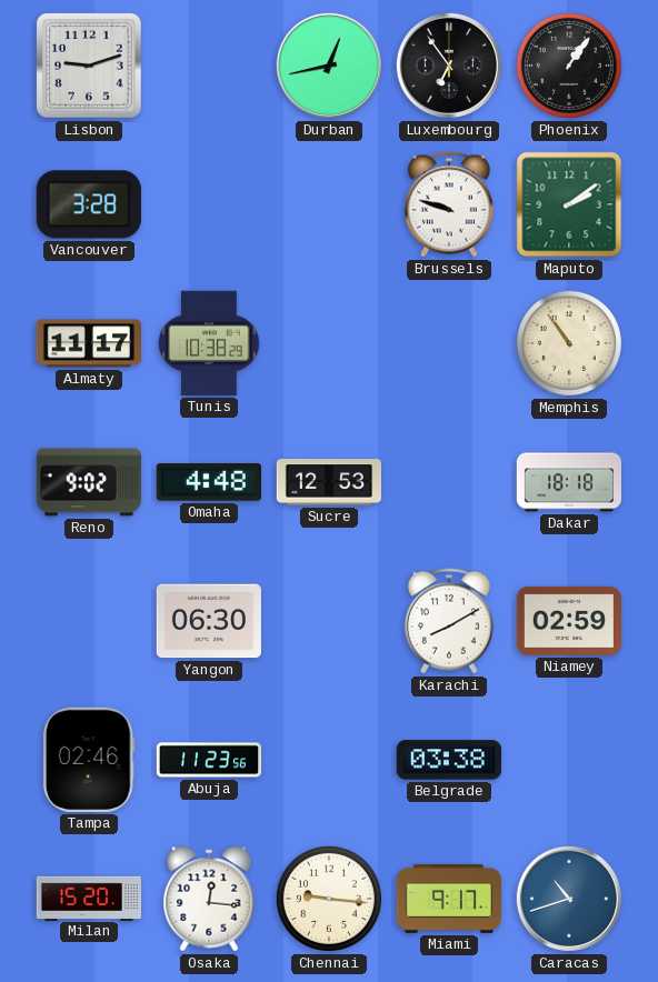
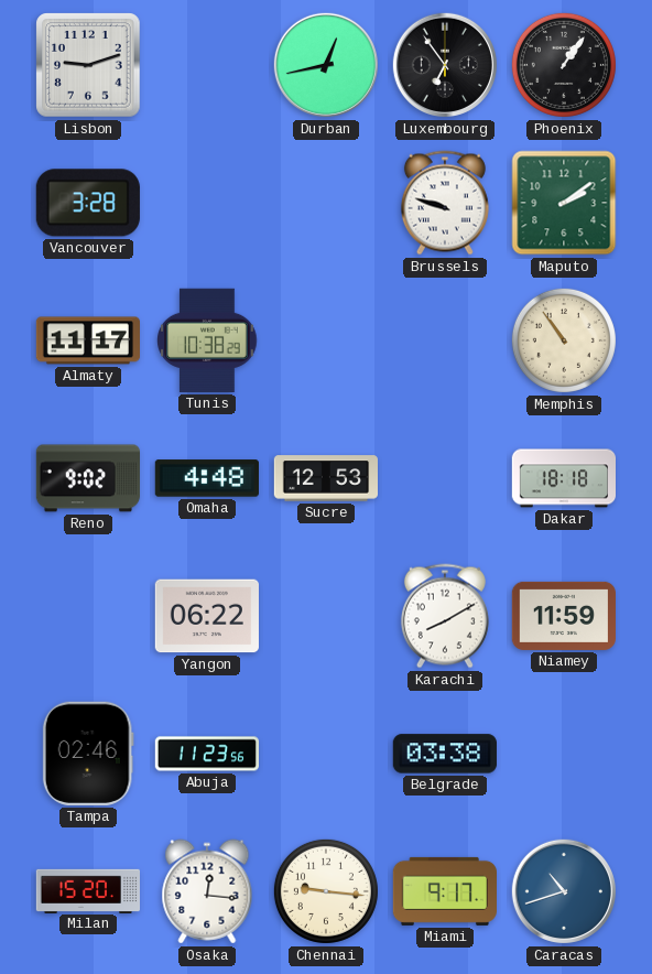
Yangon: 06:30 -> 06:22 (207, 616)
Niamey: 02:59 -> 11:59 (563, 616)
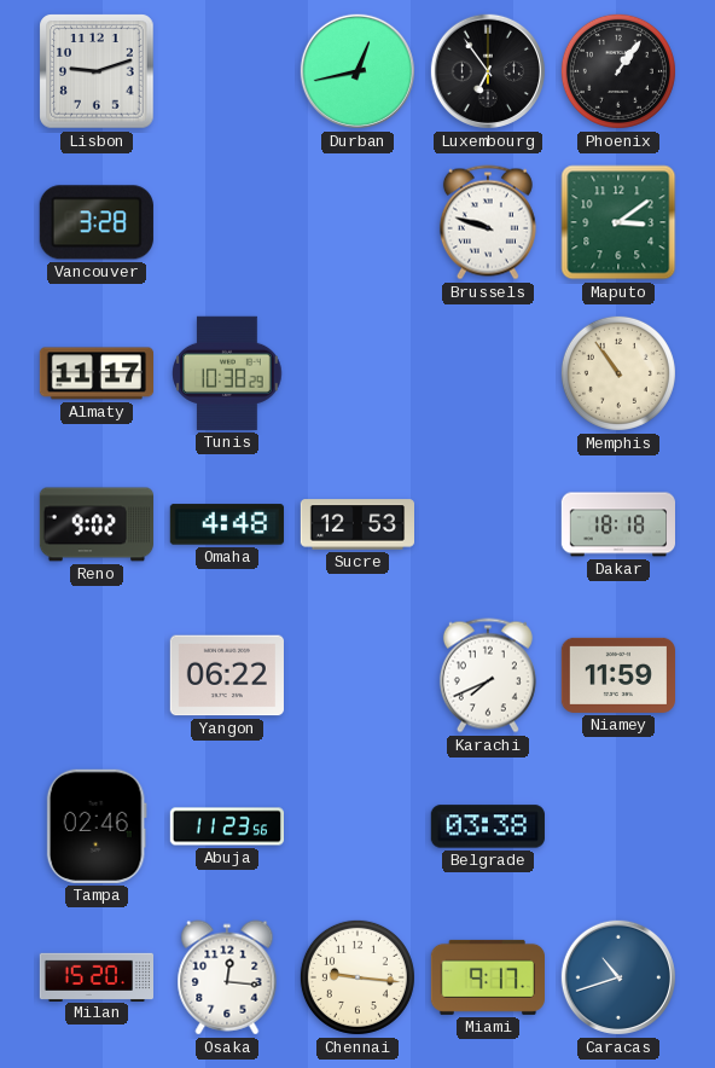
Maputo: 2:09 -> 3:09 (618, 222)
Karachi: 8:10 -> 7:41 (488, 675)
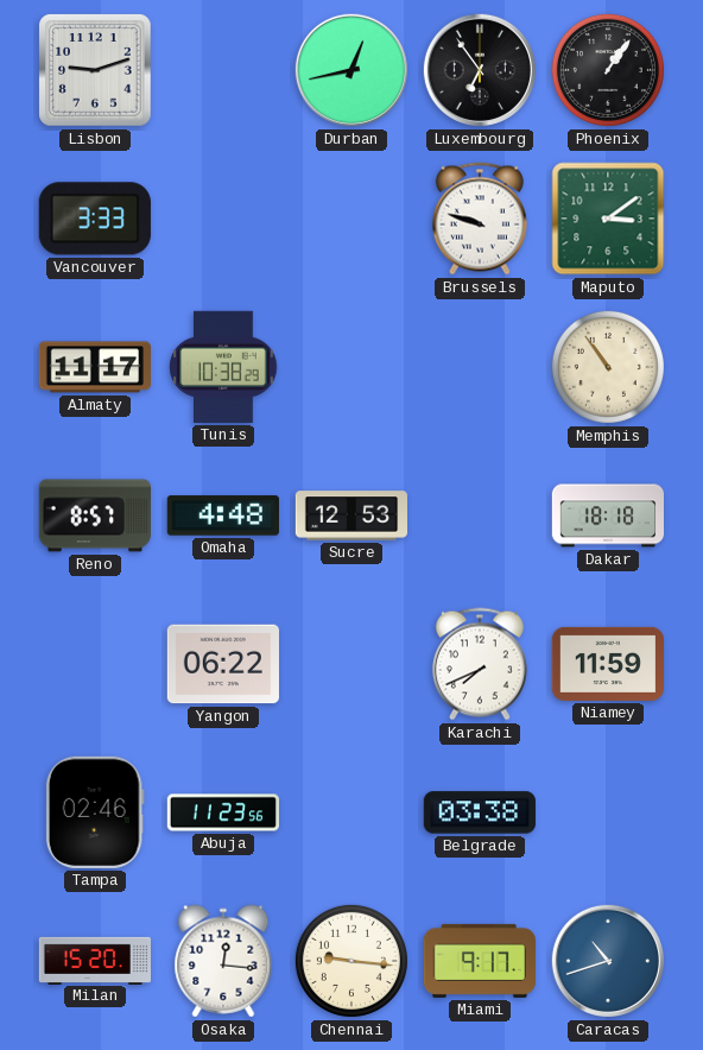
Vancouver: 3:28 -> 3:33 (95, 219)
Reno: 9:02 -> 8:57 (94, 515)
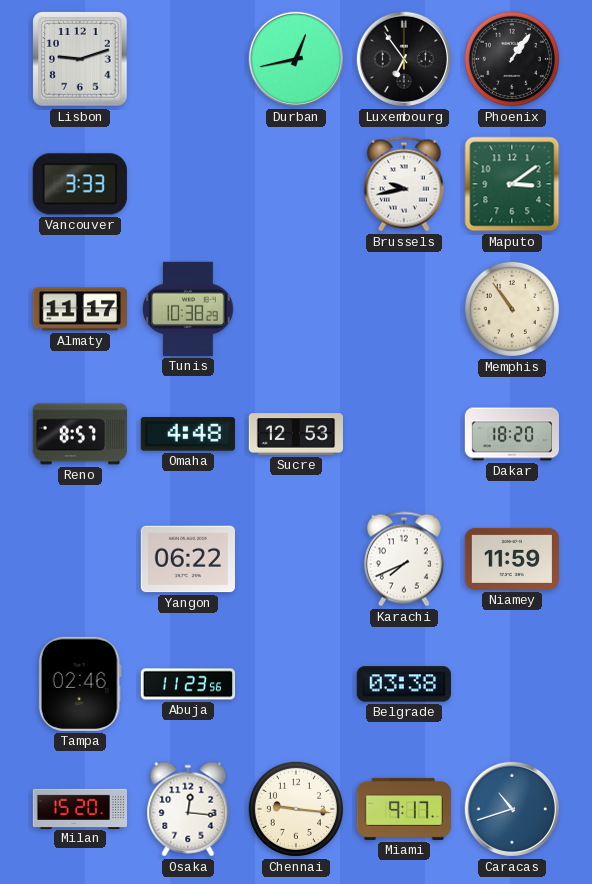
Brussels: 9:48 -> 9:43 (404, 184)
Dakar: 18:18 -> 18:20 (511, 434)
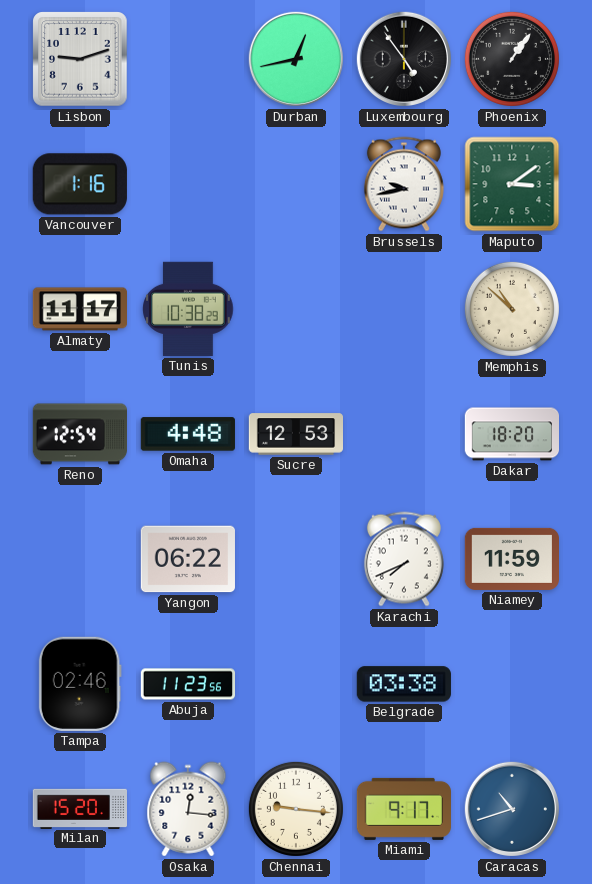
Luxembourg: 6:54 -> 4:54 (404, 59)
Vancouver: 3:33 -> 1:16 (80, 184)
Memphis: 10:54 -> 10:52 (512, 309)
Reno: 8:57 -> 12:54 (79, 434)
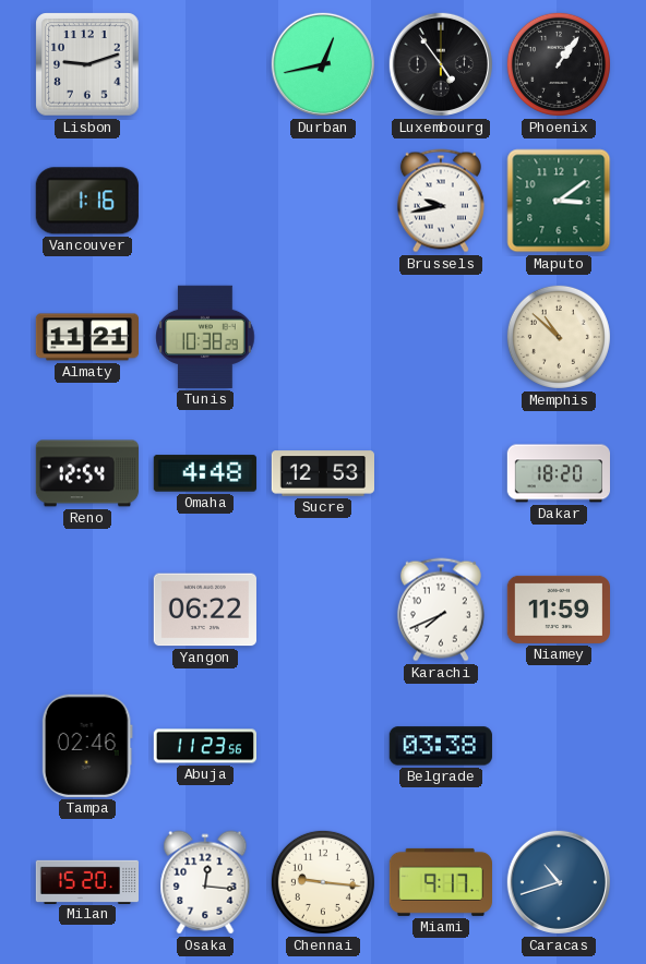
Almaty: 11:17 -> 11:21 (86, 337)
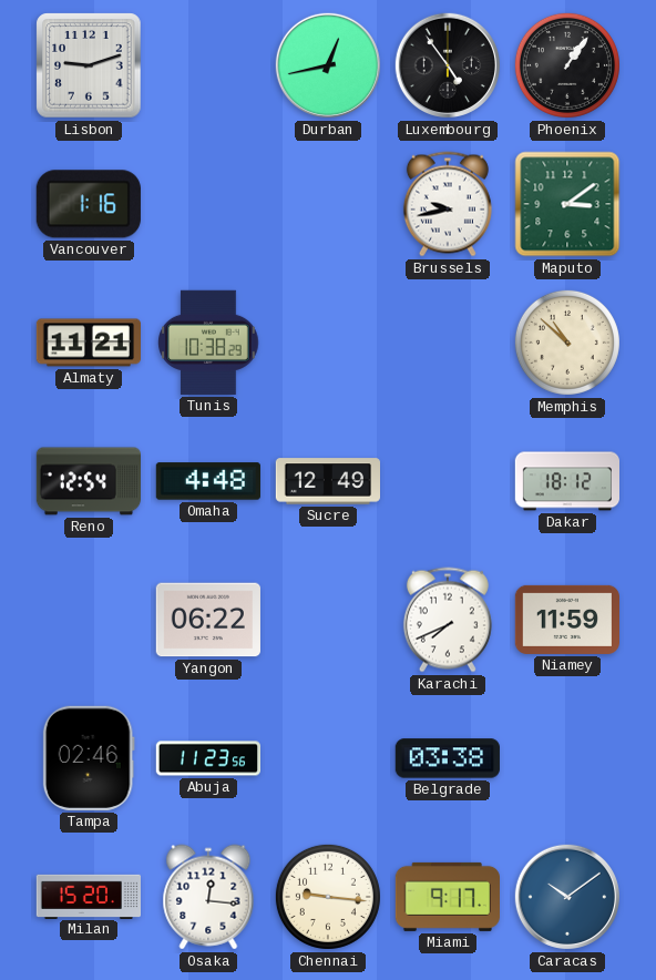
Sucre: 12:53 -> 12:49 (327, 481)
Dakar: 18:20 -> 18:12 (566, 481)
Caracas: 10:42 -> 10:09 (567, 897)
